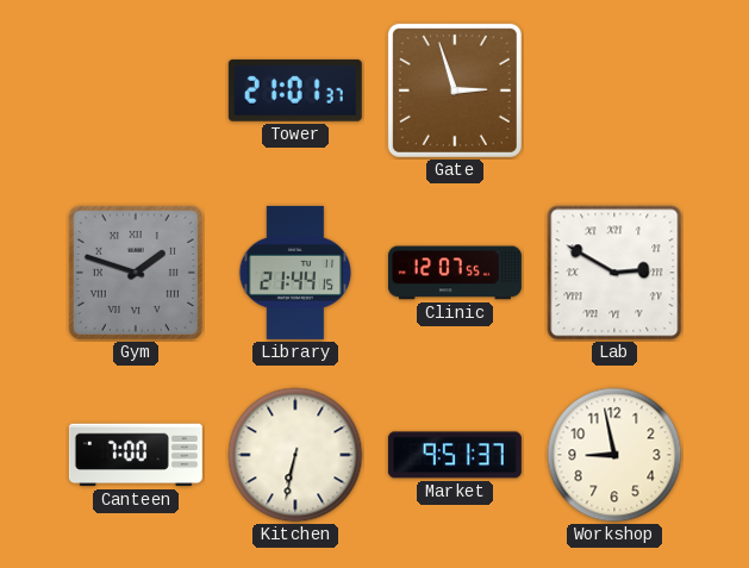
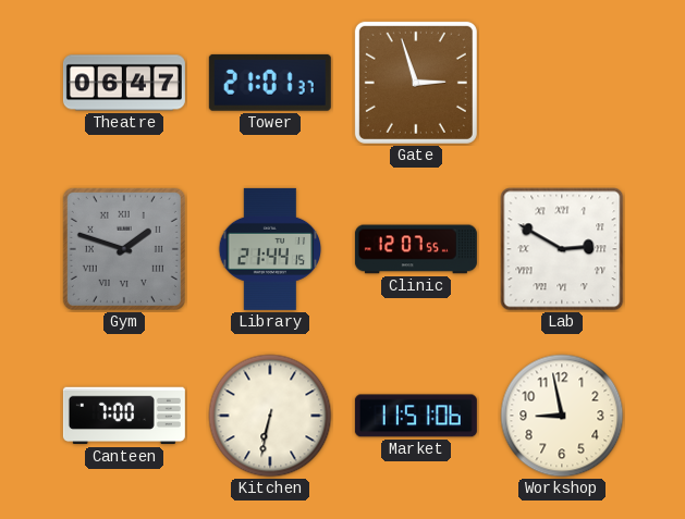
Theatre: none -> 06:47 (124, 83)
Market: 9:51 -> 11:51 (416, 416)
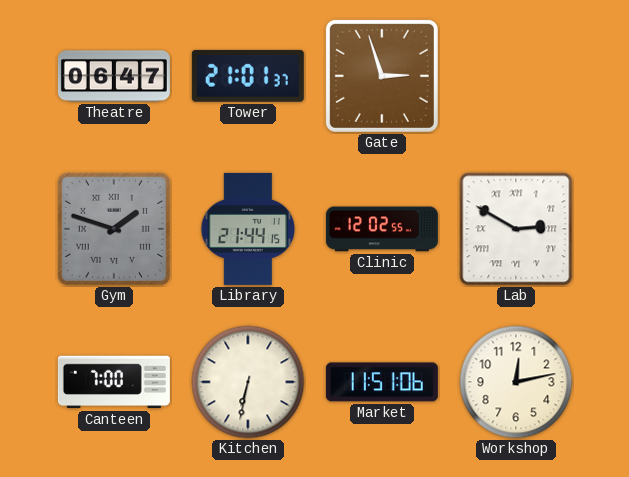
Clinic: 12:07 -> 12:02 (382, 229)
Workshop: 8:58 -> 12:13 (516, 382)
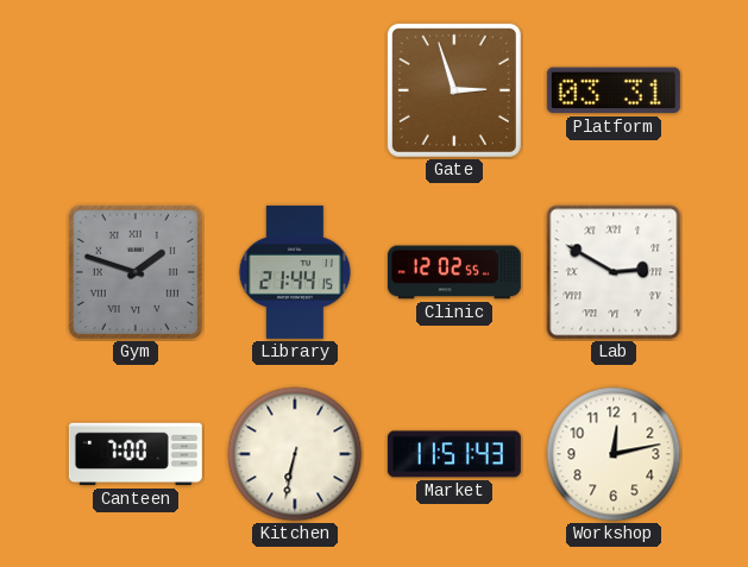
Theatre: 06:47 -> none (114, 76)
Tower: 21:01 -> none (248, 76)
Platform: none -> 03:31 (614, 90)
Market: 11:51:06 -> 11:51:43 (454, 454)
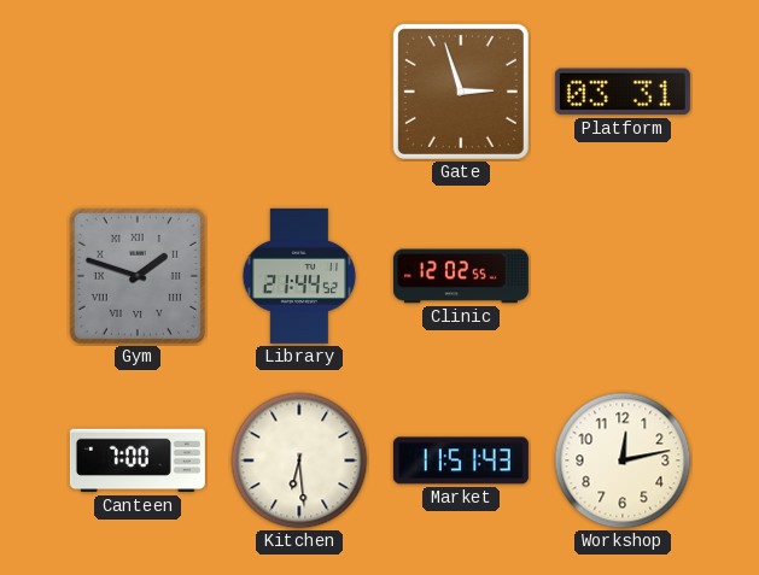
Library: 21:44:15 -> 21:44:52 (299, 276)
Lab: 2:50 -> none (614, 272)
Kitchen: 6:32 -> 6:29 (299, 460)
